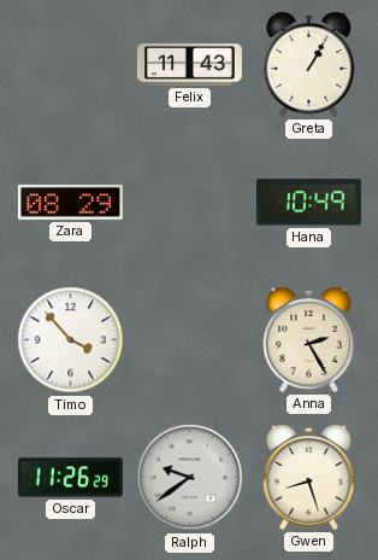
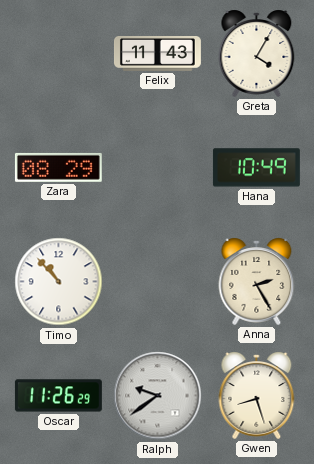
Greta: 1:05 -> 4:05 (257, 53)
Timo: 3:53 -> 10:53 (59, 282)
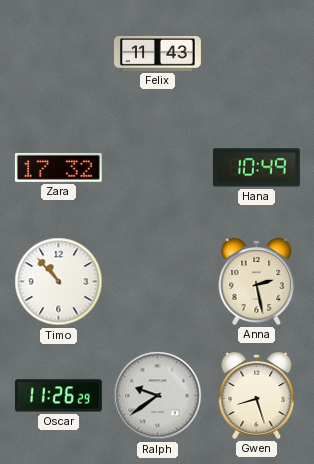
Greta: 4:05 -> none (257, 53)
Zara: 08:29 -> 17:32 (58, 167)
Anna: 2:25 -> 2:28 (257, 281)
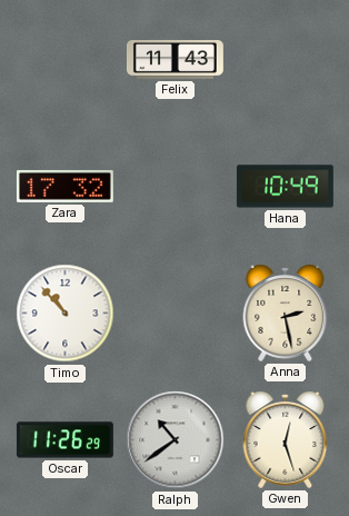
Ralph: 9:39 -> 10:39 (176, 440)
Gwen: 8:27 -> 12:27 (286, 439)
